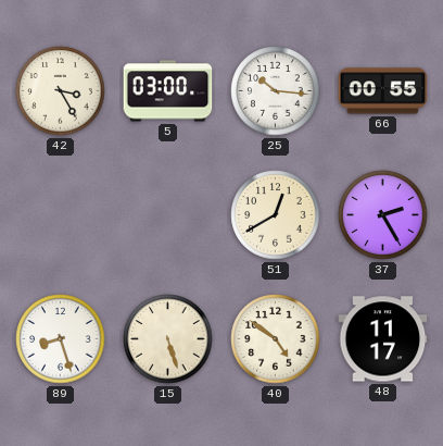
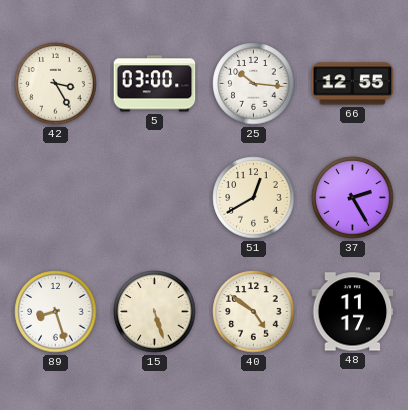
66: 00:55 -> 12:55 (353, 84)
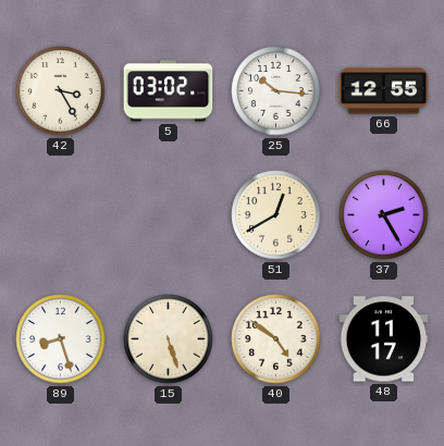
5: 03:00 -> 03:02 (169, 91)
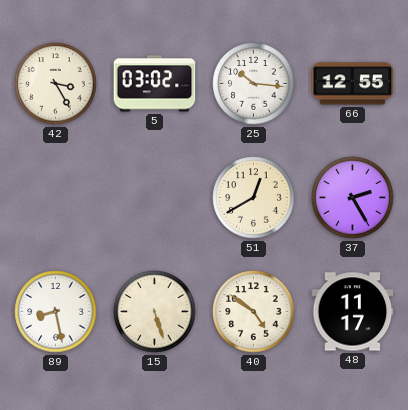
89: 8:27 -> 8:28 (56, 312)
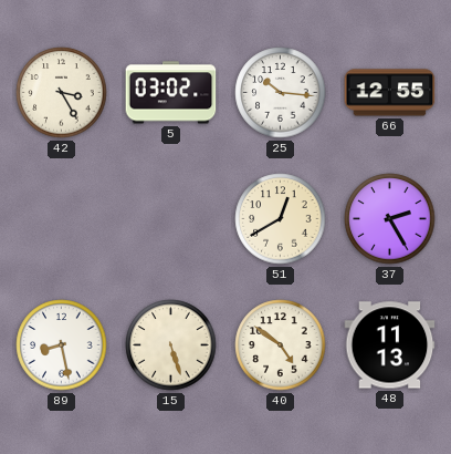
48: 11:17 -> 11:13 (390, 345)
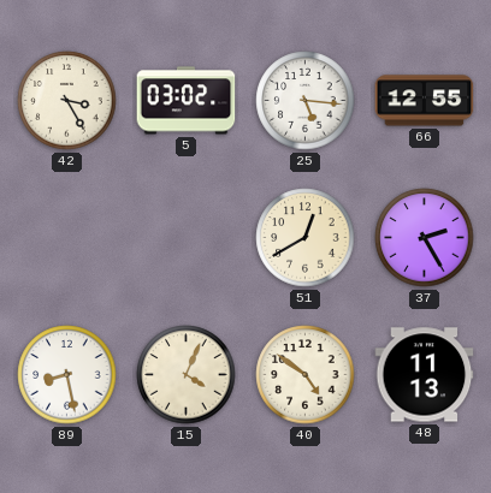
25: 10:16 -> 5:16 (306, 101)
15: 5:27 -> 4:04 (187, 375)
